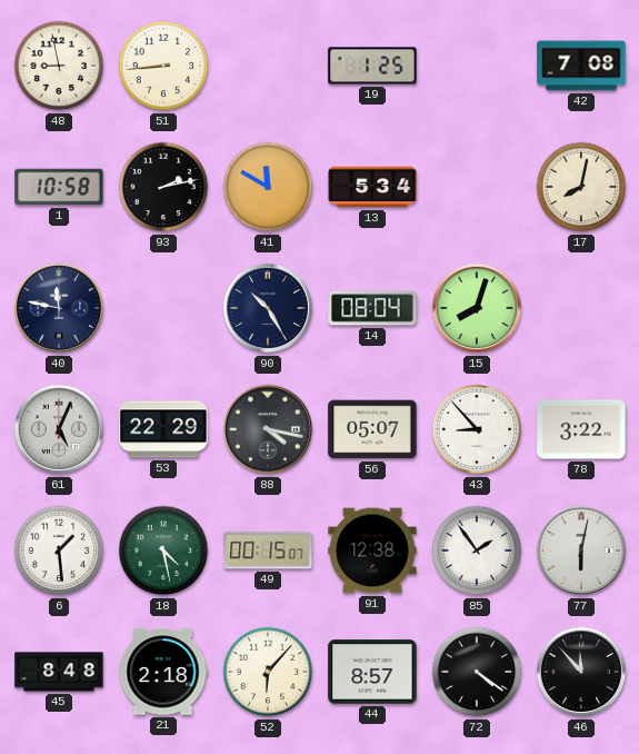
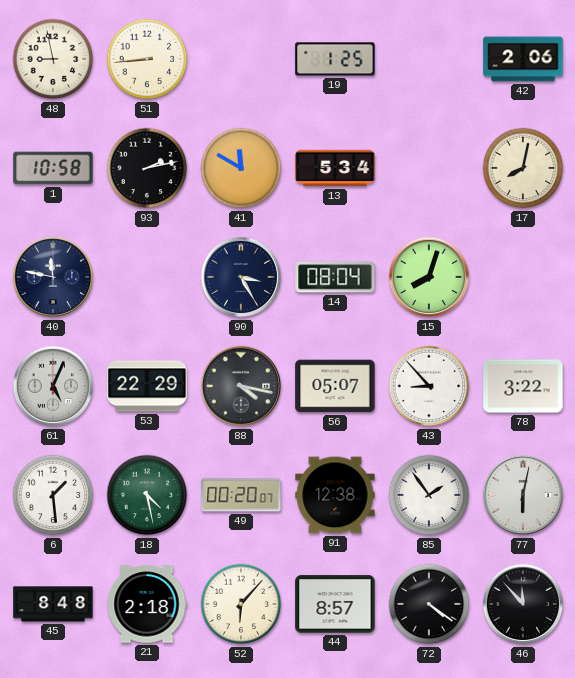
42: 7:08 -> 2:06 (523, 59)
90: 10:25 -> 3:25 (241, 277)
49: 00:15 -> 00:20 (241, 495)
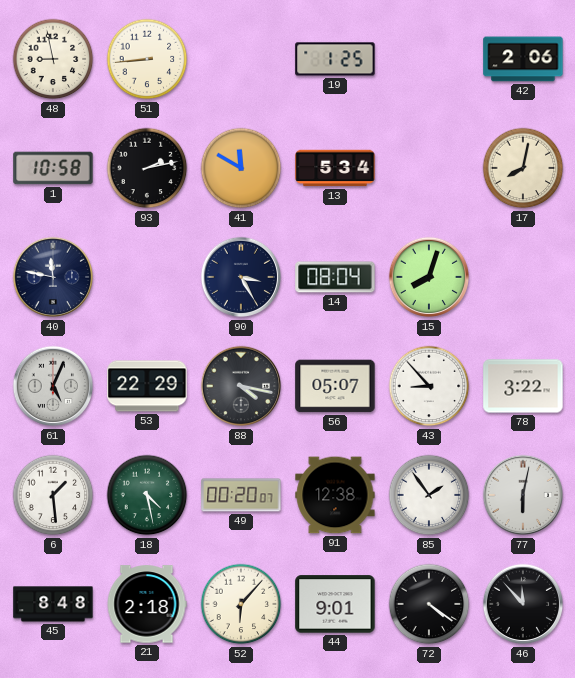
44: 8:57 -> 9:01 (335, 604)
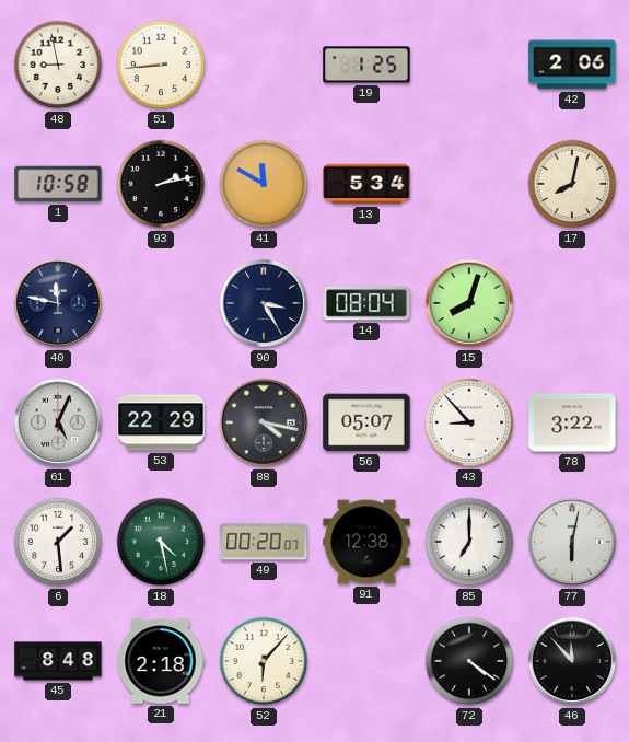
85: 1:54 -> 7:00 (469, 542)
44: 9:01 -> none (335, 604)
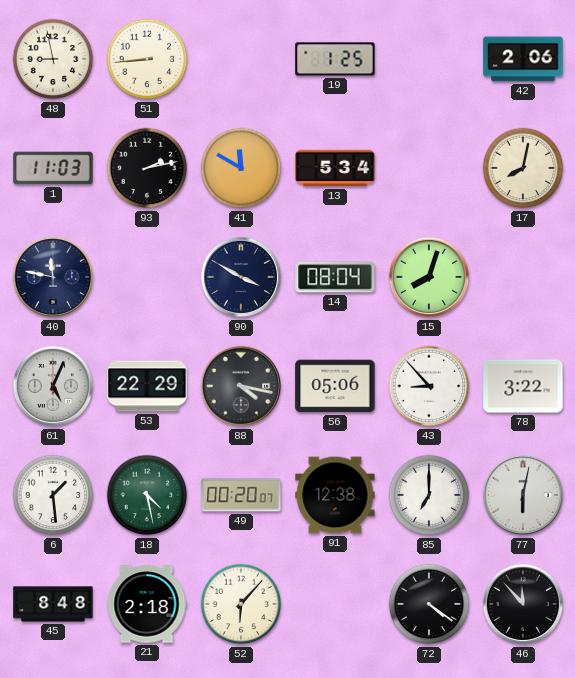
1: 10:58 -> 11:03 (53, 168)
90: 3:25 -> 3:50 (241, 277)
56: 05:07 -> 05:06 (335, 386)
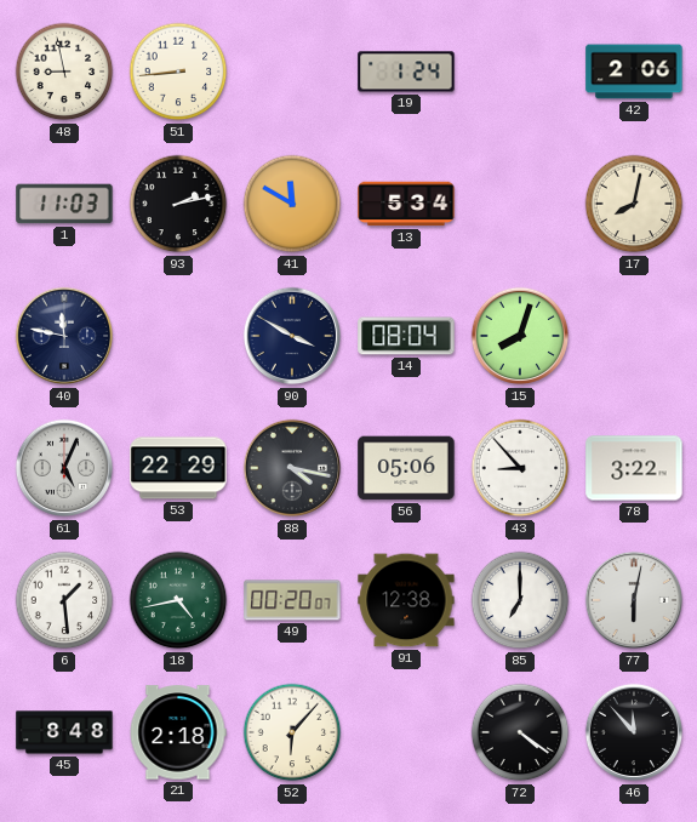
19: 1:25 -> 1:24 (406, 72)
18: 4:28 -> 4:43 (178, 600)
